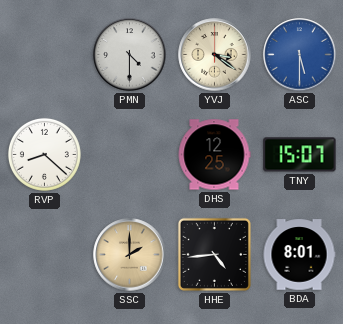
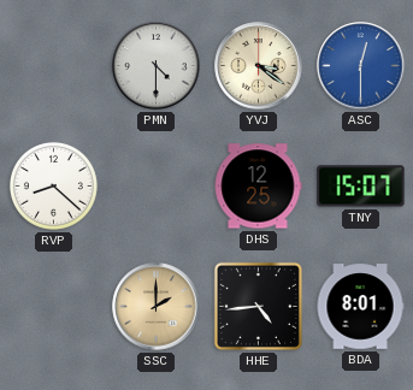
ASC: 5:30 -> 12:30 (361, 66)
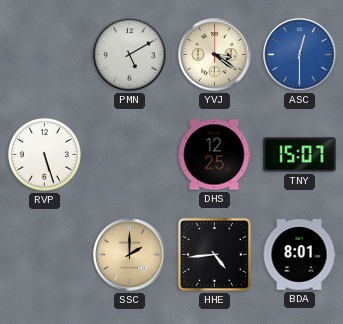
PMN: 4:30 -> 5:10 (130, 55)
RVP: 8:22 -> 5:27 (44, 154)
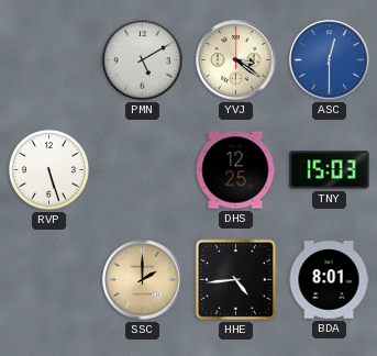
TNY: 15:07 -> 15:03 (330, 170)
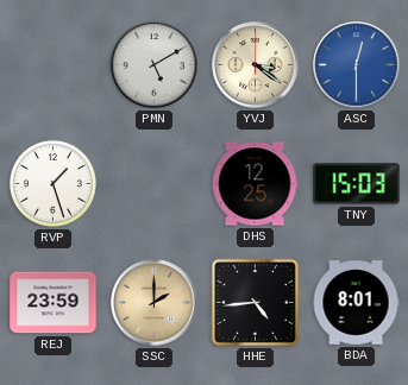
RVP: 5:27 -> 1:27 (52, 183)
REJ: none -> 23:59 (54, 303)
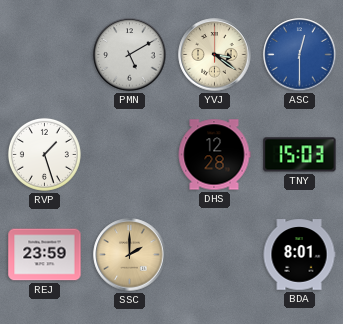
DHS: 12:25 -> 12:28 (214, 155)
HHE: 4:44 -> none (255, 302)
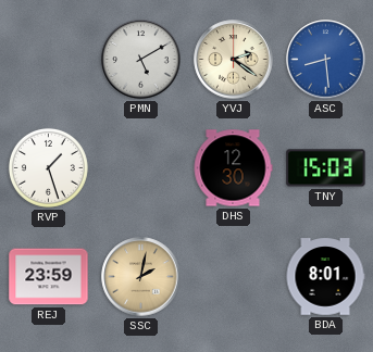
YVJ: 3:21 -> 2:21 (234, 60)
ASC: 12:30 -> 8:29 (326, 60)
DHS: 12:28 -> 12:30 (233, 168)
SSC: 2:00 -> 2:02 (141, 277)
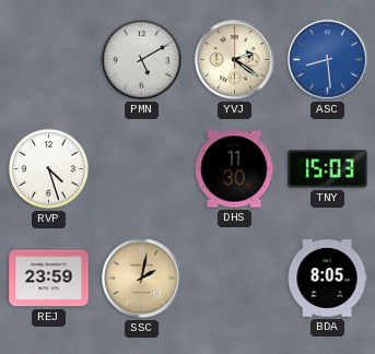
RVP: 1:27 -> 4:27 (48, 168)
DHS: 12:30 -> 11:30 (234, 169)
BDA: 8:01 -> 8:05 (327, 279)
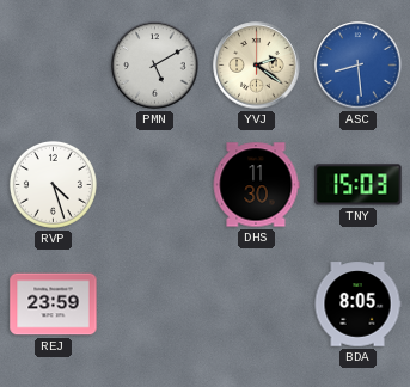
SSC: 2:02 -> none (142, 279)
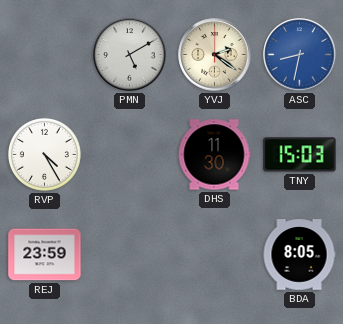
ASC: 8:29 -> 8:32 (300, 55)
RVP: 4:27 -> 4:25 (44, 154)
